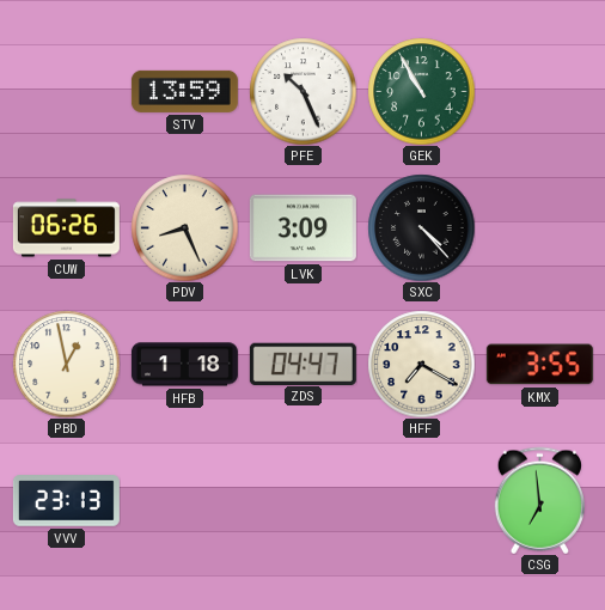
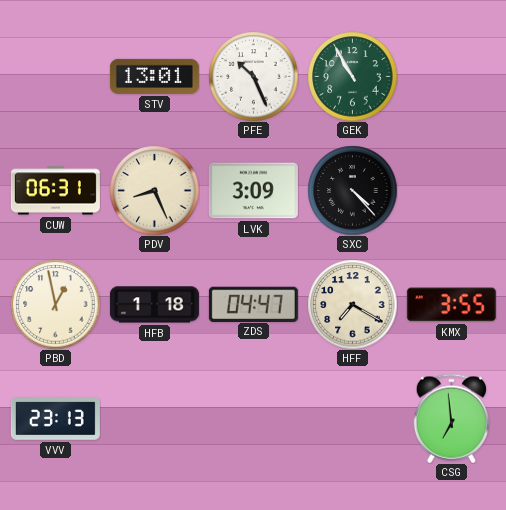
STV: 13:59 -> 13:01 (154, 76)
CUW: 06:26 -> 06:31 (55, 191)
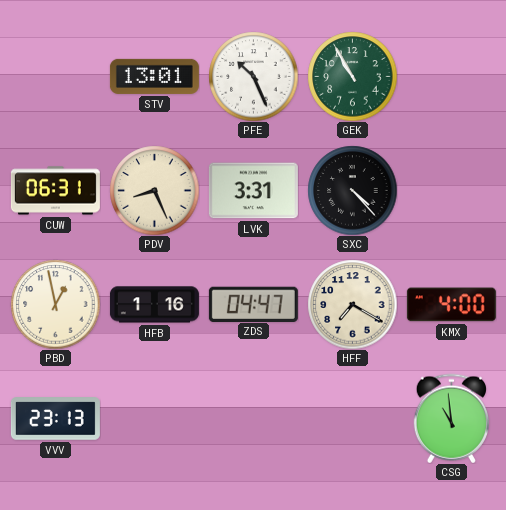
LVK: 3:09 -> 3:31 (253, 191)
HFB: 1:18 -> 1:16 (154, 305)
KMX: 3:55 -> 4:00 (451, 305)
CSG: 6:59 -> 10:59 (451, 418)
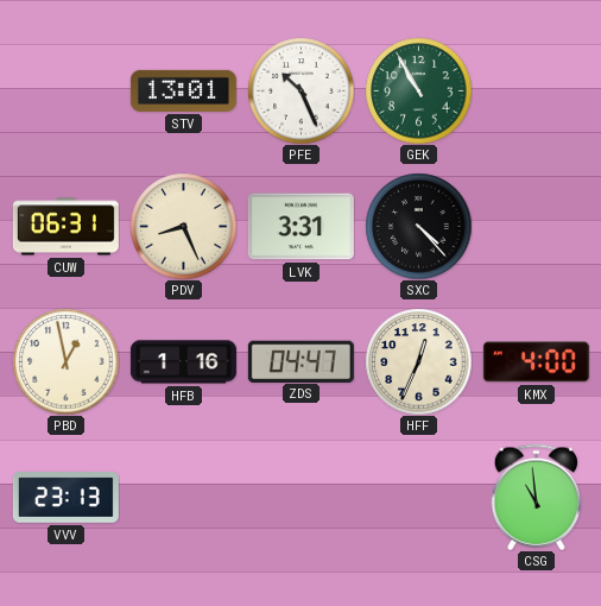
HFF: 7:20 -> 12:34 (418, 361)
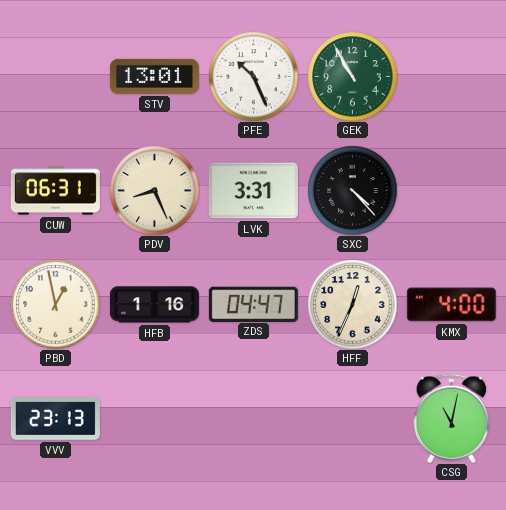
CSG: 10:59 -> 11:02 (451, 418)
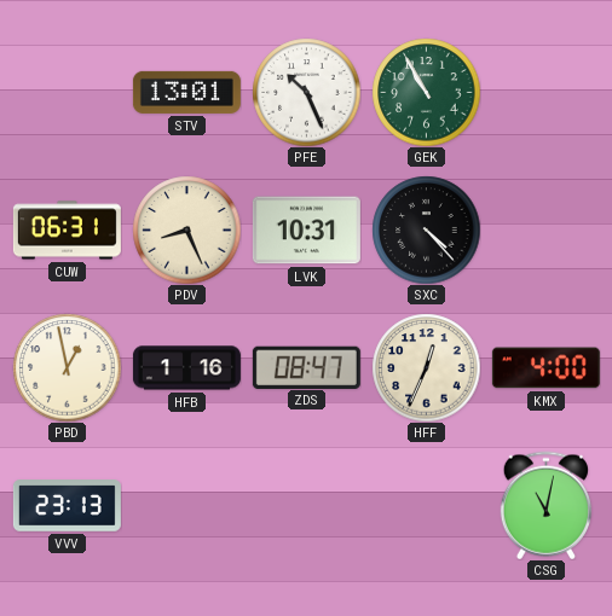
LVK: 3:31 -> 10:31 (306, 231)
ZDS: 04:47 -> 08:47 (306, 367)
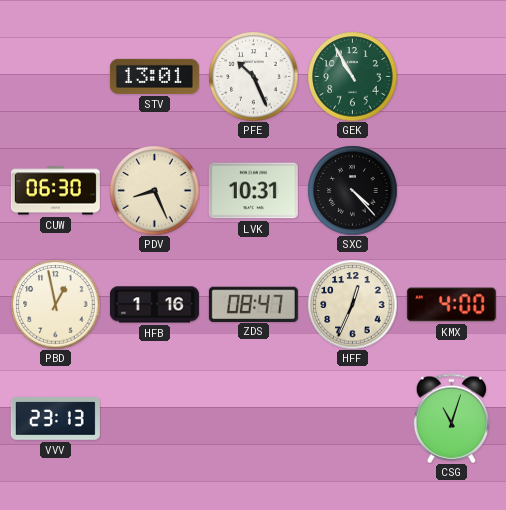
CUW: 06:31 -> 06:30 (55, 191)
CSG: 11:02 -> 11:03 (451, 418)
